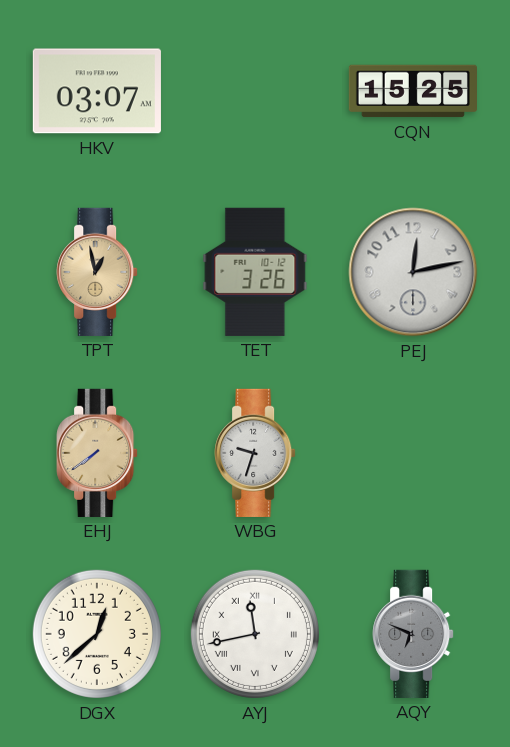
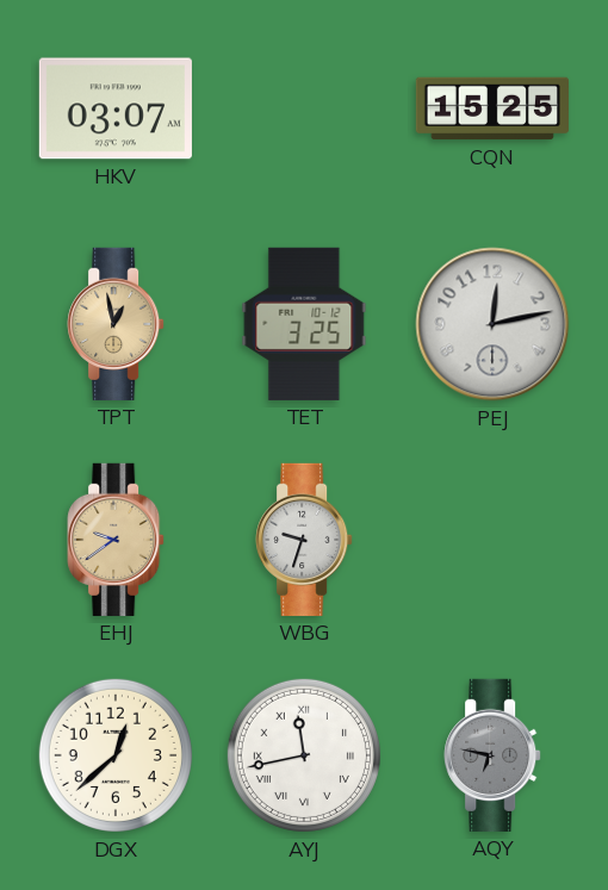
TET: 3:26 -> 3:25 (304, 324)
EHJ: 7:39 -> 9:39 (116, 540)
AQY: 6:49 -> 6:47 (492, 755)
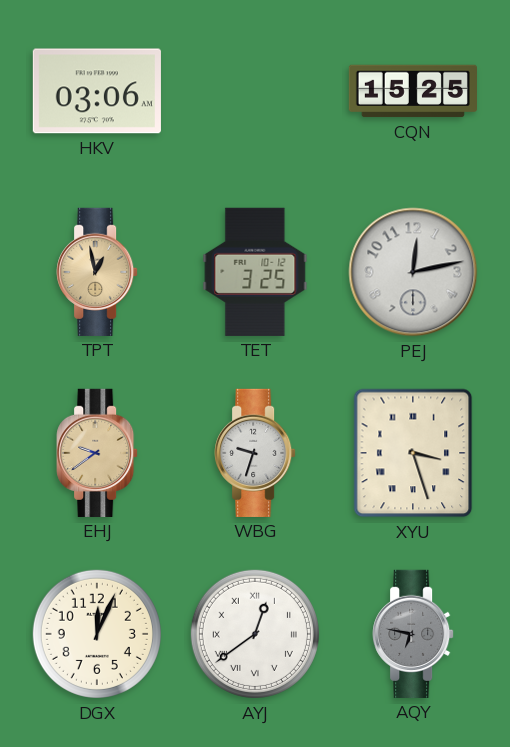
HKV: 03:07 -> 03:06 (97, 91)
XYU: none -> 3:27 (413, 453)
DGX: 12:38 -> 12:04 (97, 634)
AYJ: 11:43 -> 12:39 (255, 634)
